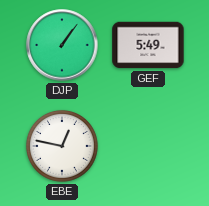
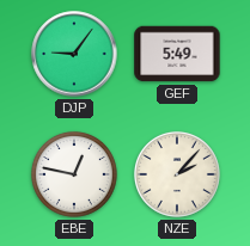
DJP: 1:06 -> 9:06 (74, 54)
NZE: none -> 2:07 (177, 174)
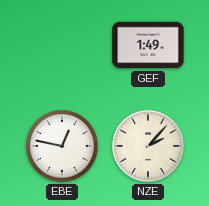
DJP: 9:06 -> none (74, 54)
GEF: 5:49 -> 1:49 (148, 45)
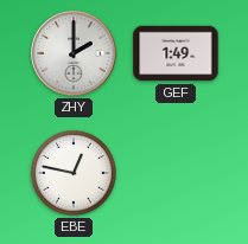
ZHY: none -> 2:00 (74, 53)
NZE: 2:07 -> none (148, 146)
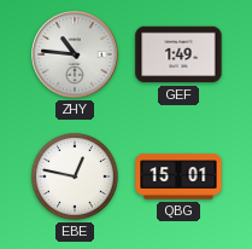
ZHY: 2:00 -> 10:46 (75, 54)
QBG: none -> 15:01 (178, 176)
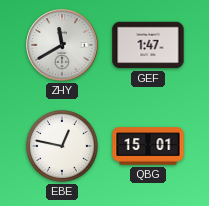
ZHY: 10:46 -> 11:40 (62, 45)
GEF: 1:49 -> 1:47 (148, 45)
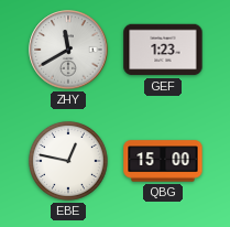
GEF: 1:47 -> 1:23 (163, 50)
QBG: 15:01 -> 15:00 (163, 161)
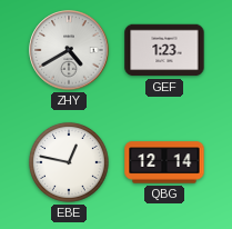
ZHY: 11:40 -> 4:40 (69, 50)
QBG: 15:00 -> 12:14 (164, 162)
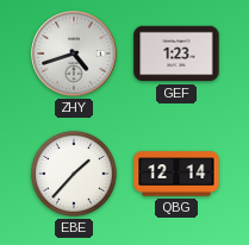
ZHY: 4:40 -> 4:42 (74, 54)
EBE: 12:47 -> 1:37 (74, 174)
